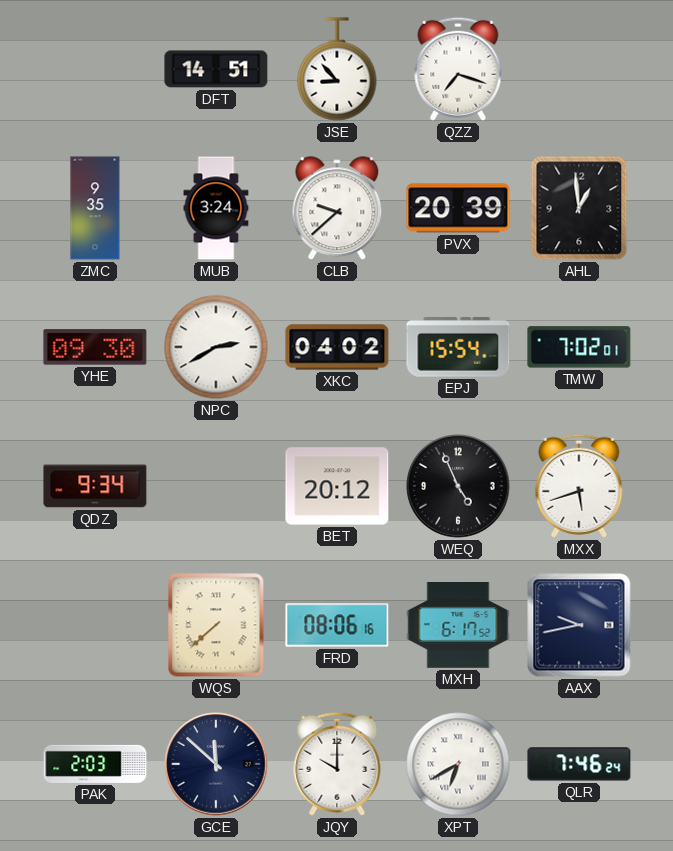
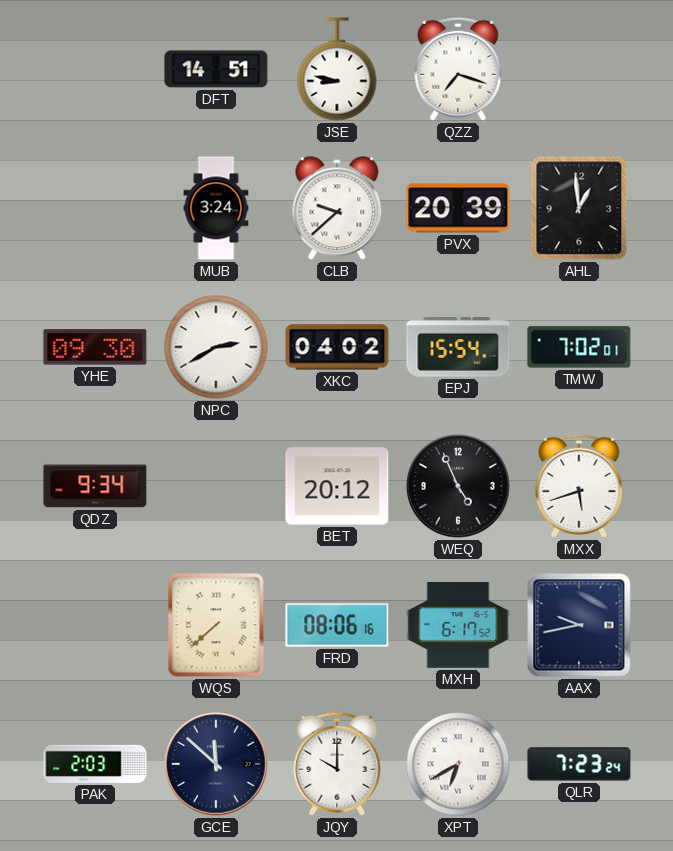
JSE: 8:53 -> 8:47 (337, 69)
ZMC: 9:35 -> none (95, 208)
QLR: 7:46 -> 7:23 (579, 764)
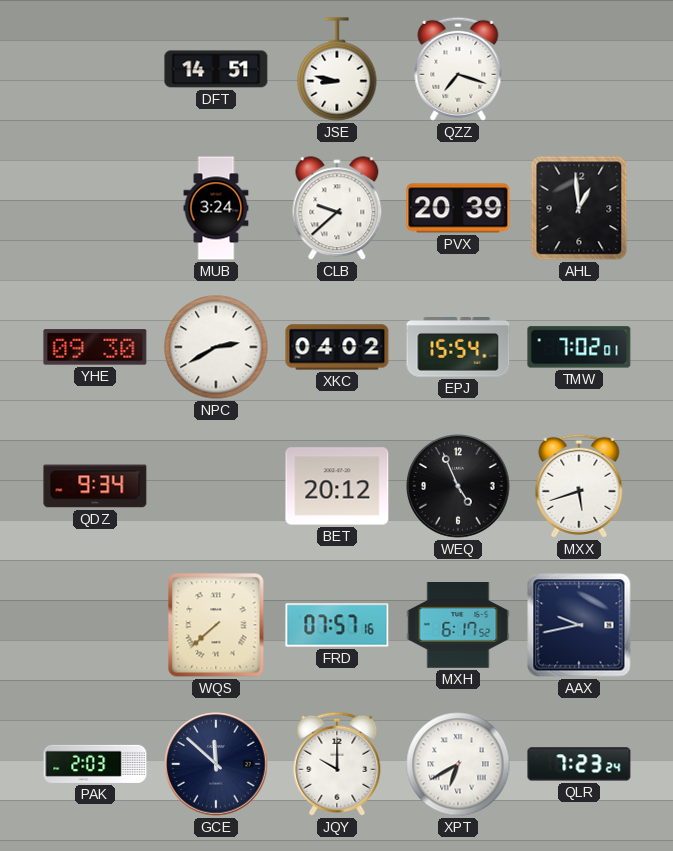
FRD: 08:06 -> 07:57 (337, 625)
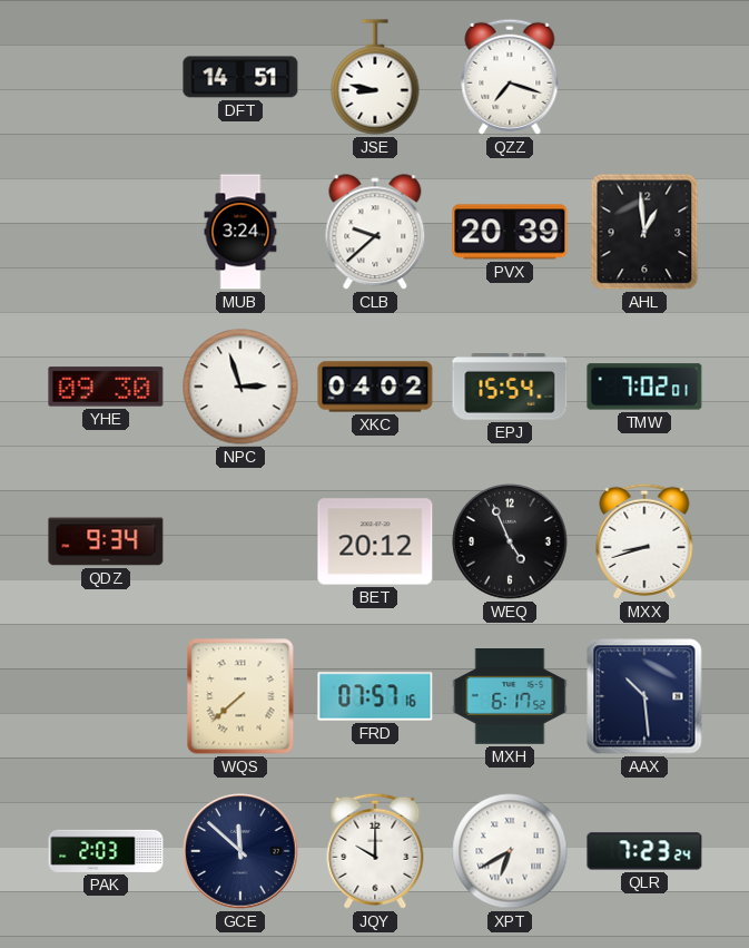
NPC: 2:40 -> 2:57 (240, 387)
MXX: 5:42 -> 8:42 (644, 541)
AAX: 9:43 -> 10:29 (644, 696)
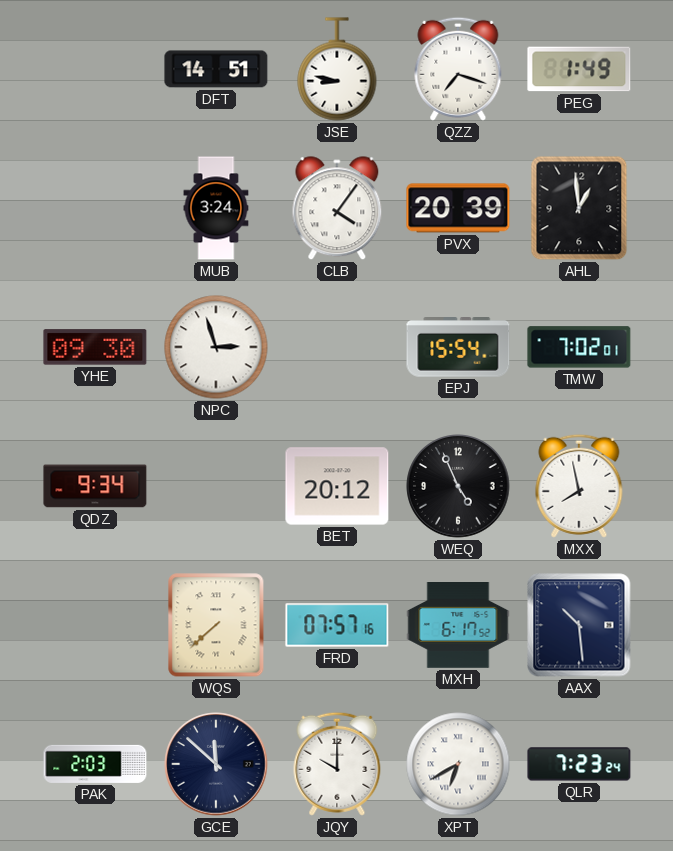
PEG: none -> 1:49 (579, 69)
CLB: 9:38 -> 4:06 (337, 209)
XKC: 04:02 -> none (375, 387)
MXX: 8:42 -> 7:58 (579, 486)
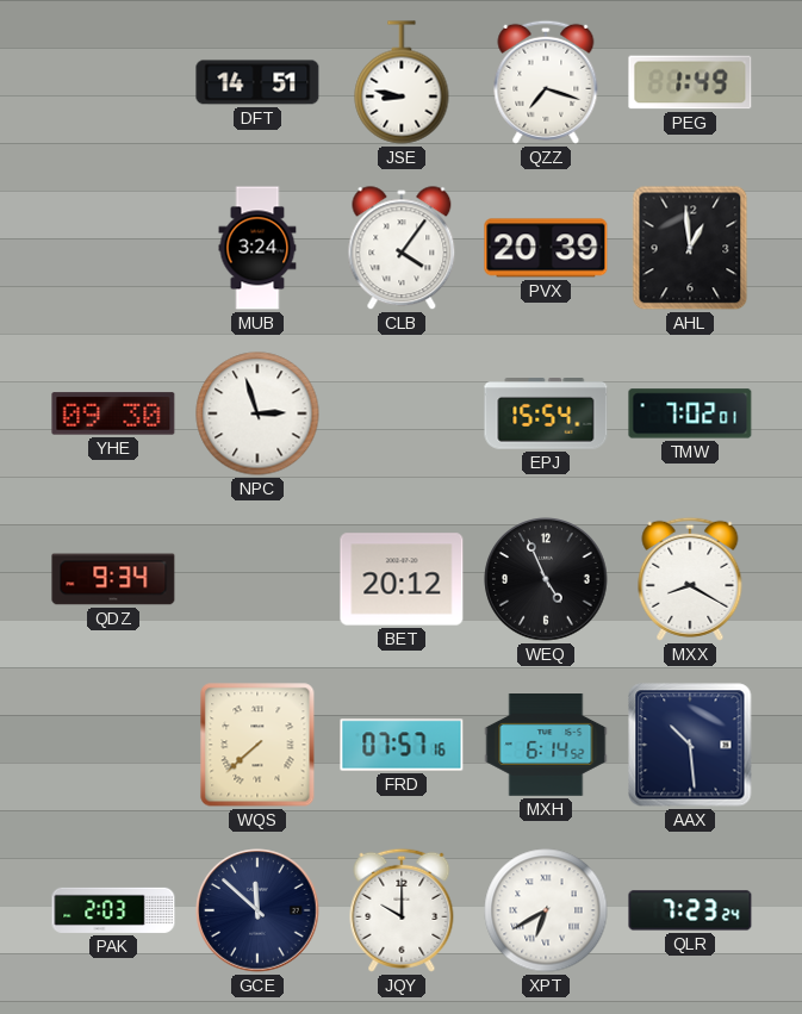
MXX: 7:58 -> 8:20 (690, 579)
MXH: 6:17 -> 6:14 (546, 745)
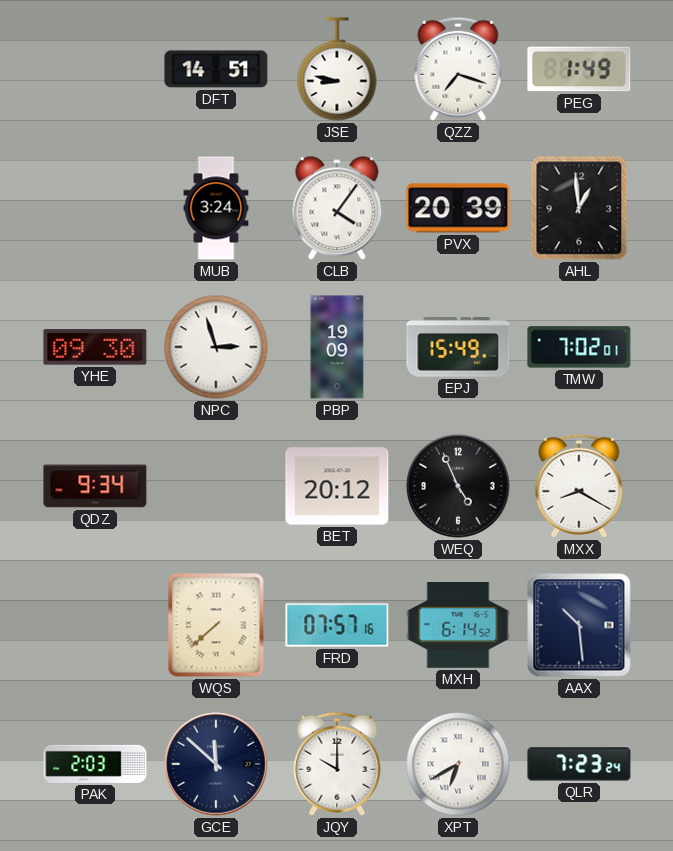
PBP: none -> 19:09 (337, 347)
EPJ: 15:54 -> 15:49 (458, 348)
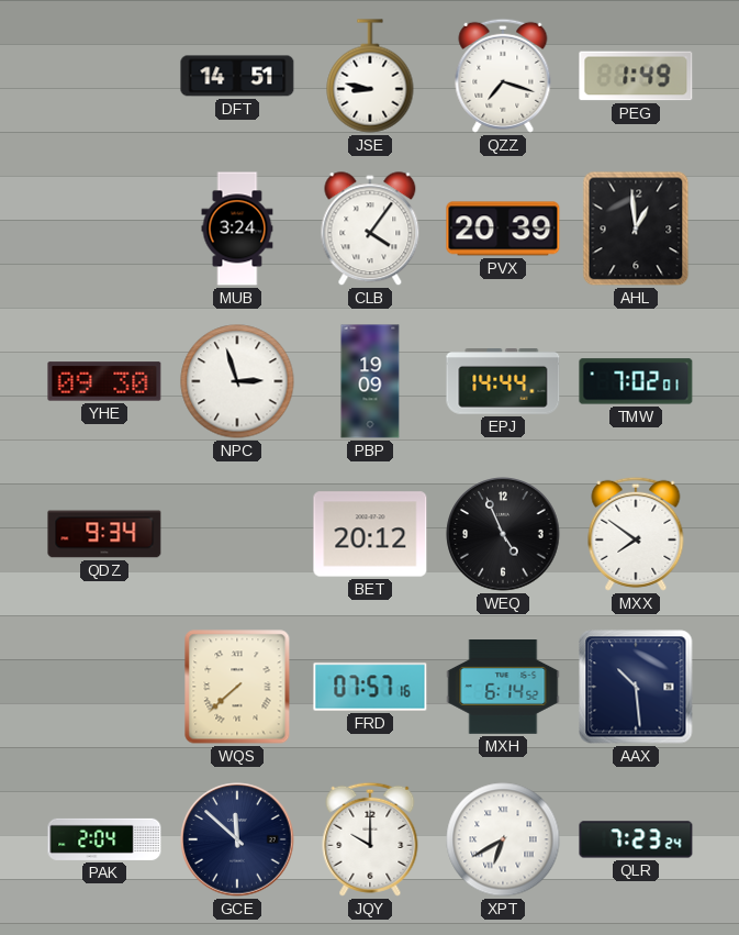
EPJ: 15:49 -> 14:44 (503, 382)
MXX: 8:20 -> 7:51 (636, 534)
PAK: 2:03 -> 2:04 (104, 839)
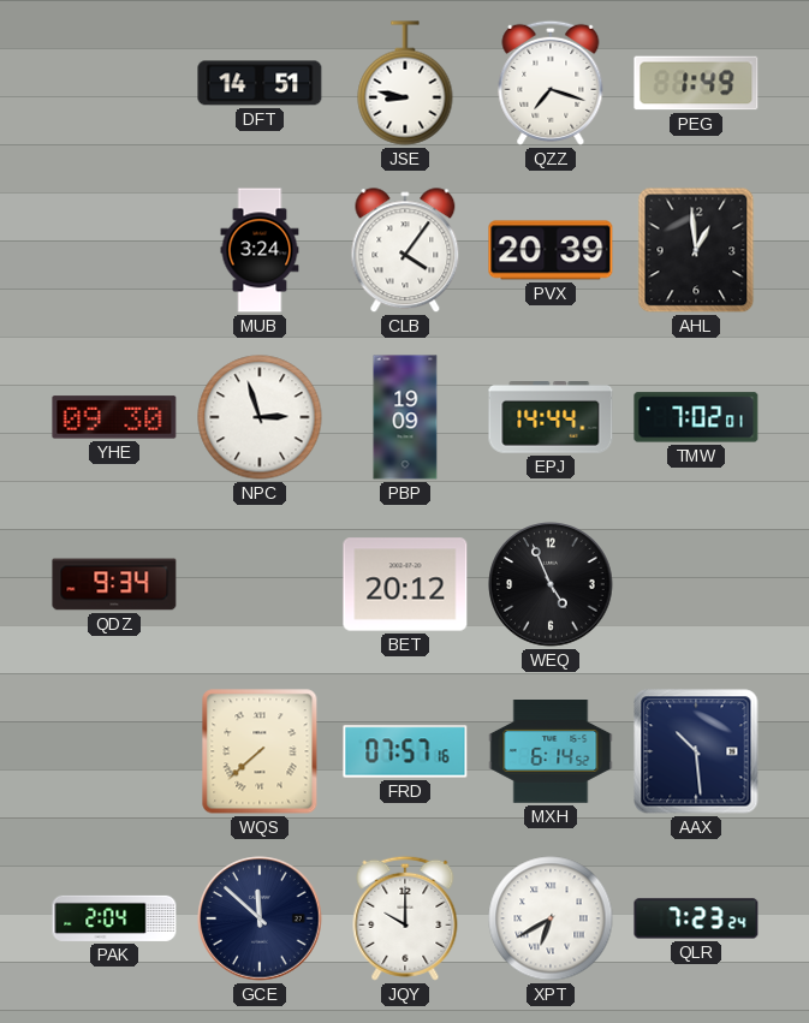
MXX: 7:51 -> none (636, 534)
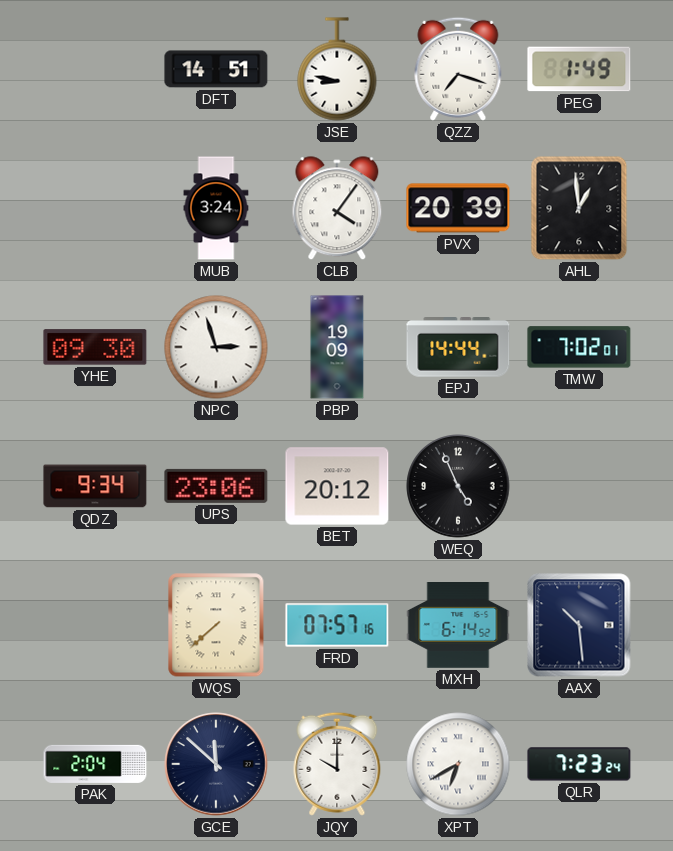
UPS: none -> 23:06 (216, 486)
